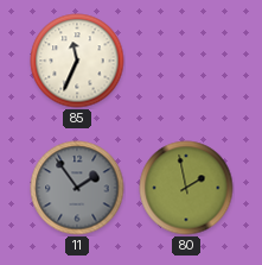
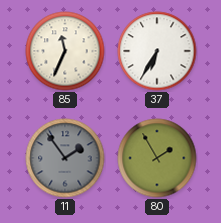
37: none -> 6:35 (157, 51)
80: 1:58 -> 1:55 (157, 158)
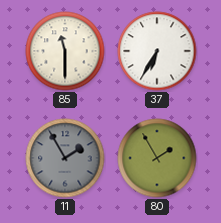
85: 11:34 -> 11:30 (65, 51)
11: 1:54 -> 1:55 (65, 158)
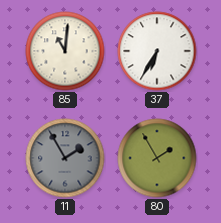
85: 11:30 -> 11:01 (65, 51)
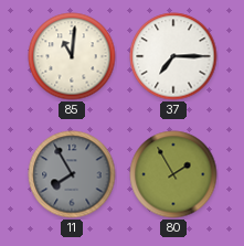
37: 6:35 -> 7:15 (173, 56)
11: 1:55 -> 7:55 (72, 174)
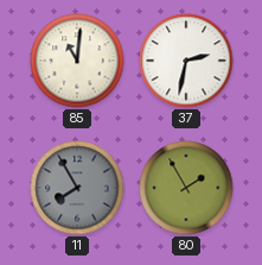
37: 7:15 -> 2:32 (186, 61)
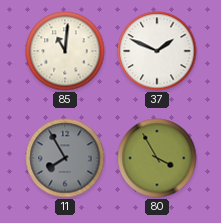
37: 2:32 -> 1:49 (157, 51)
80: 1:55 -> 3:55 (157, 158)
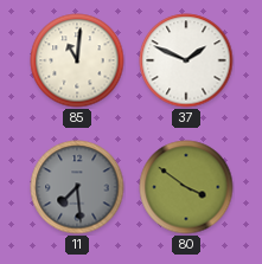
11: 7:55 -> 7:29 (77, 187)
80: 3:55 -> 3:51 (186, 187)
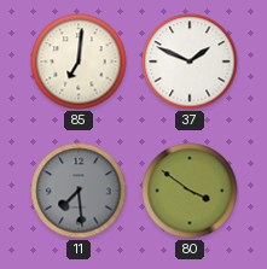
85: 11:01 -> 7:01 (79, 62)
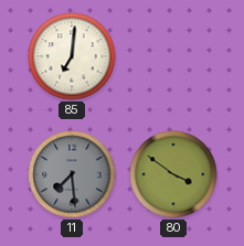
37: 1:49 -> none (190, 62)
